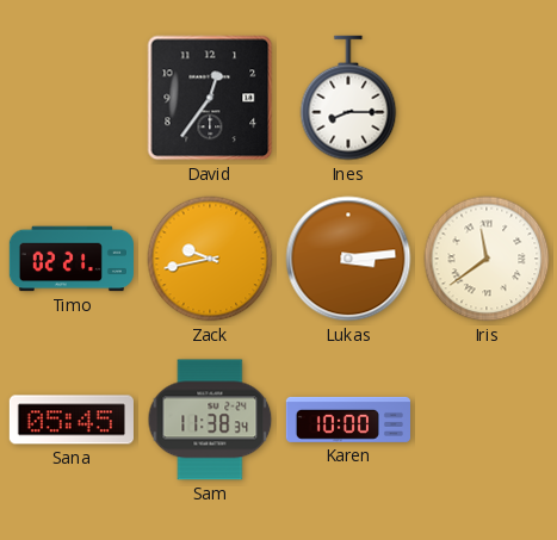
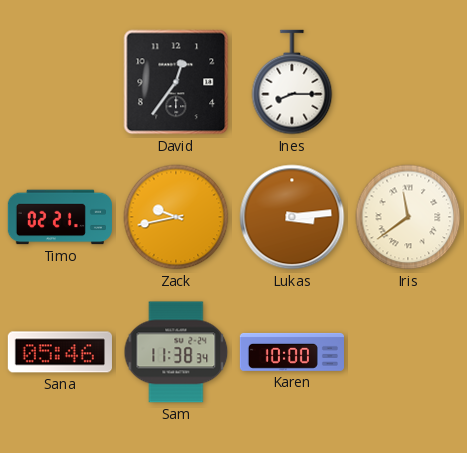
Sana: 05:45 -> 05:46 (60, 352)
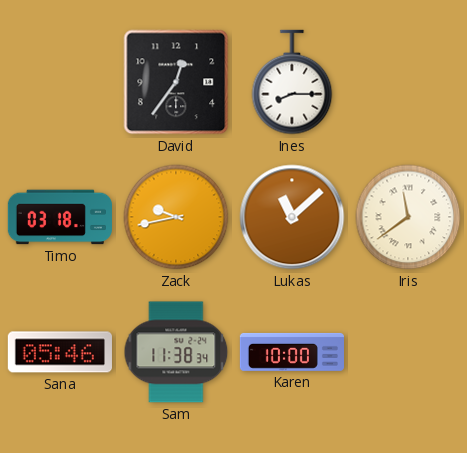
Timo: 02:21 -> 03:18 (59, 217)
Lukas: 3:14 -> 11:08 (292, 217)
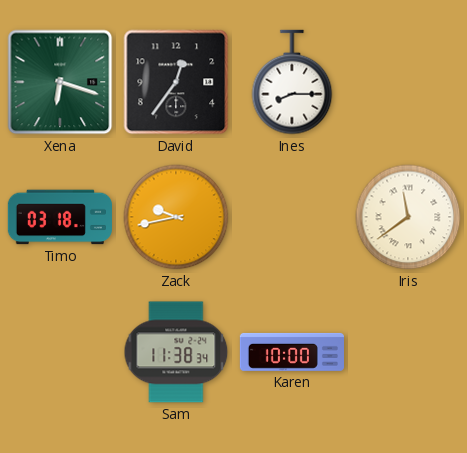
Xena: none -> 6:18 (60, 82)
Lukas: 11:08 -> none (292, 217)
Sana: 05:46 -> none (60, 352)
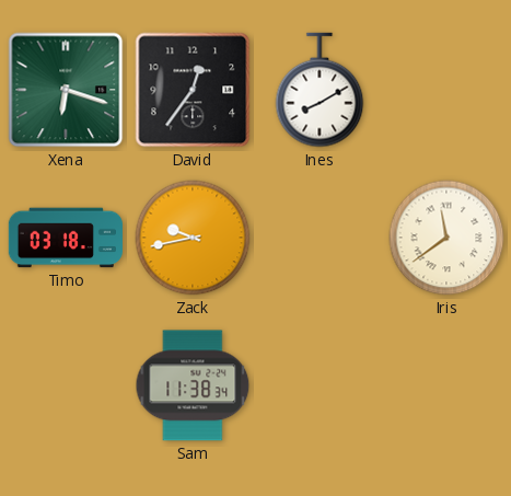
Ines: 8:15 -> 8:10 (320, 90)
Karen: 10:00 -> none (291, 352)
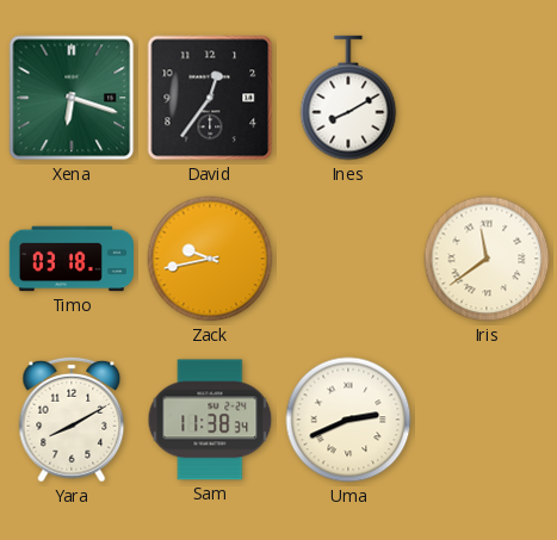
Yara: none -> 8:10 (72, 420)
Uma: none -> 2:41 (348, 420)
